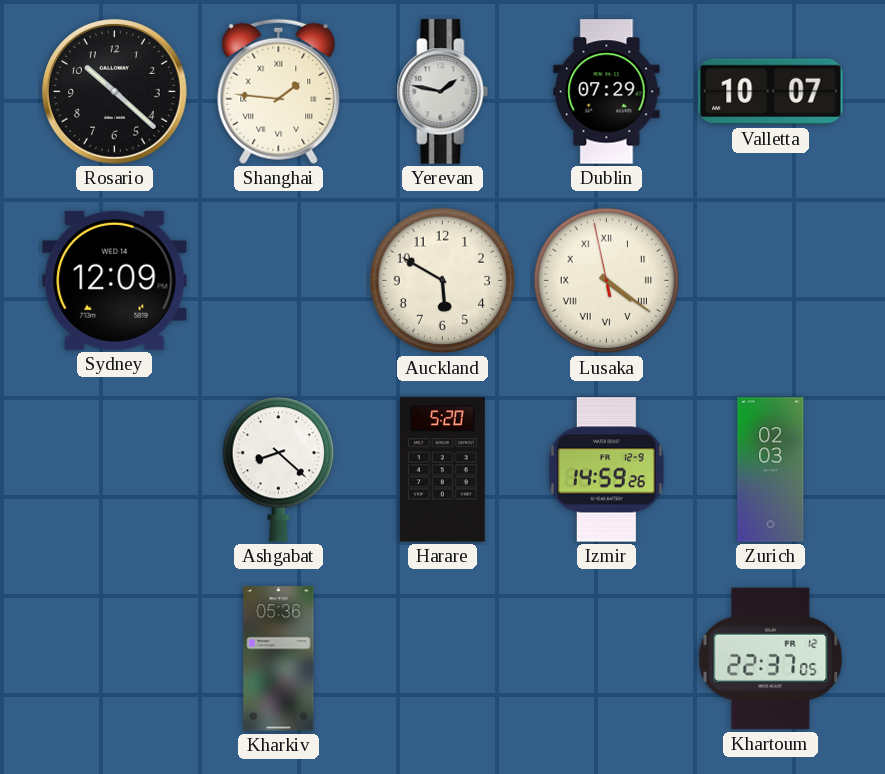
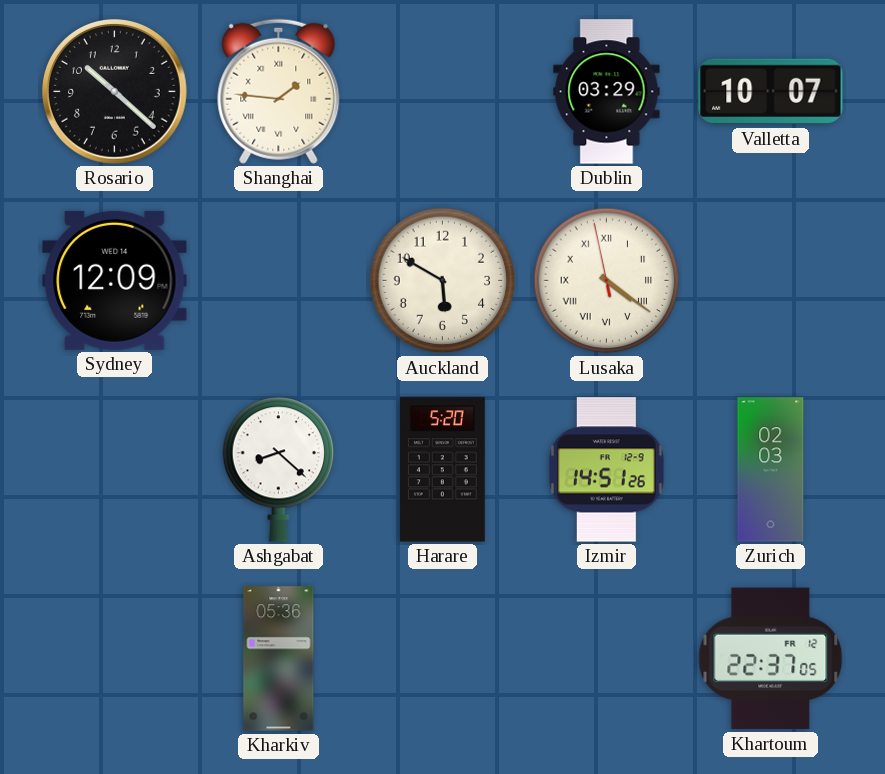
Yerevan: 1:47 -> none (443, 92)
Dublin: 07:29 -> 03:29 (607, 92)
Izmir: 14:59 -> 14:51 (607, 470)
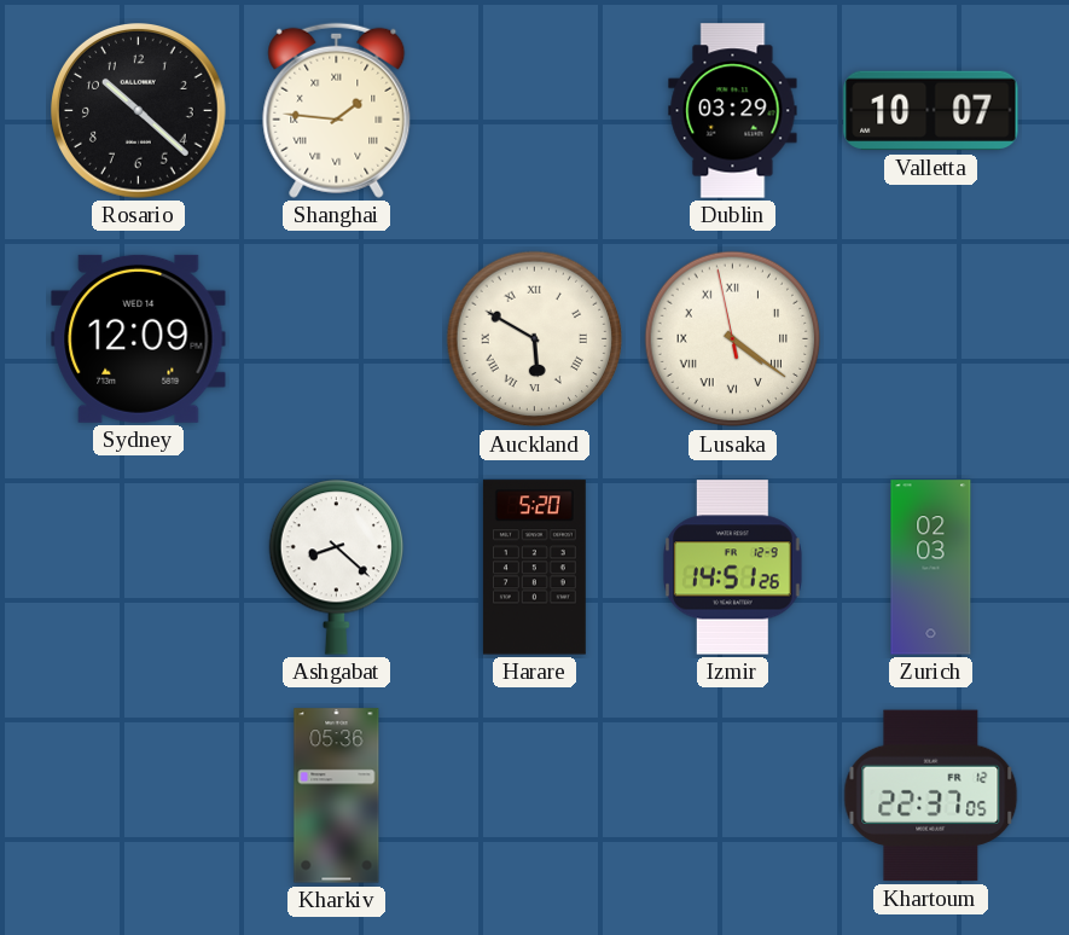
Auckland numerals: Arabic -> Roman (535, 339)
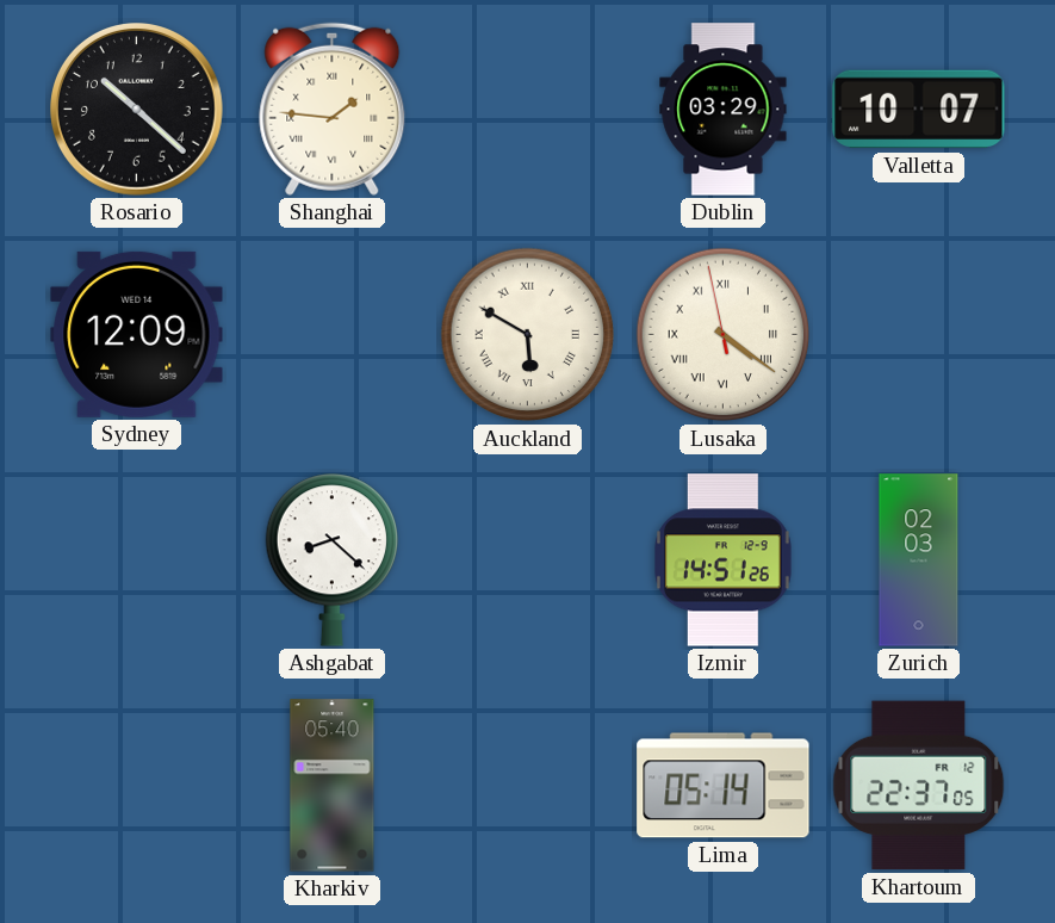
Harare: 5:20 -> none (534, 568)
Kharkiv: 05:36 -> 05:40 (333, 786)
Lima: none -> 05:14 (724, 786)
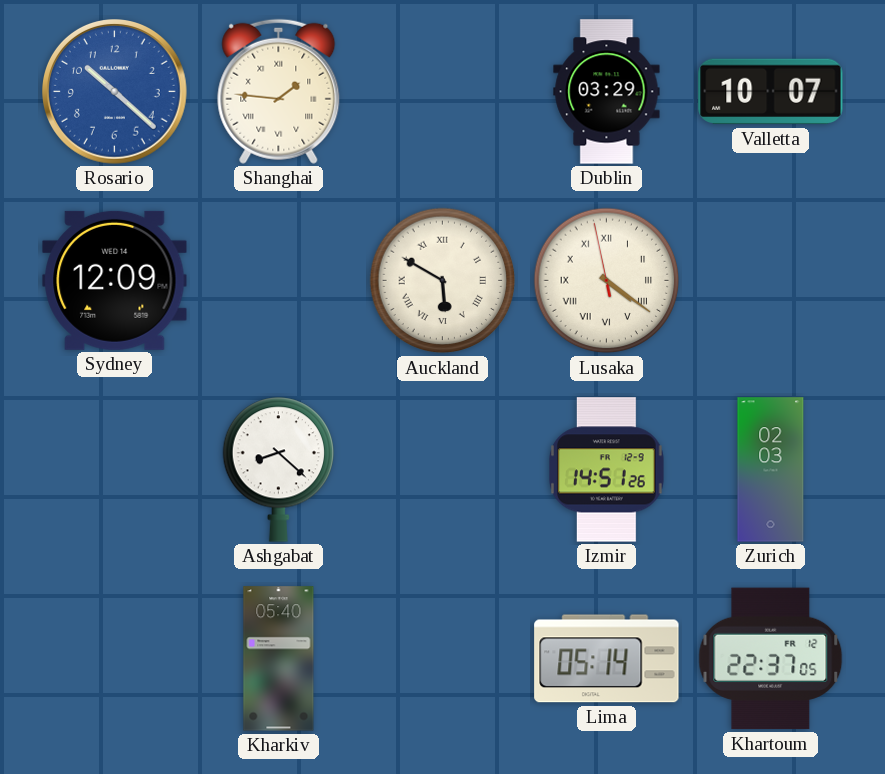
Rosario dial: black -> blue (115, 92)
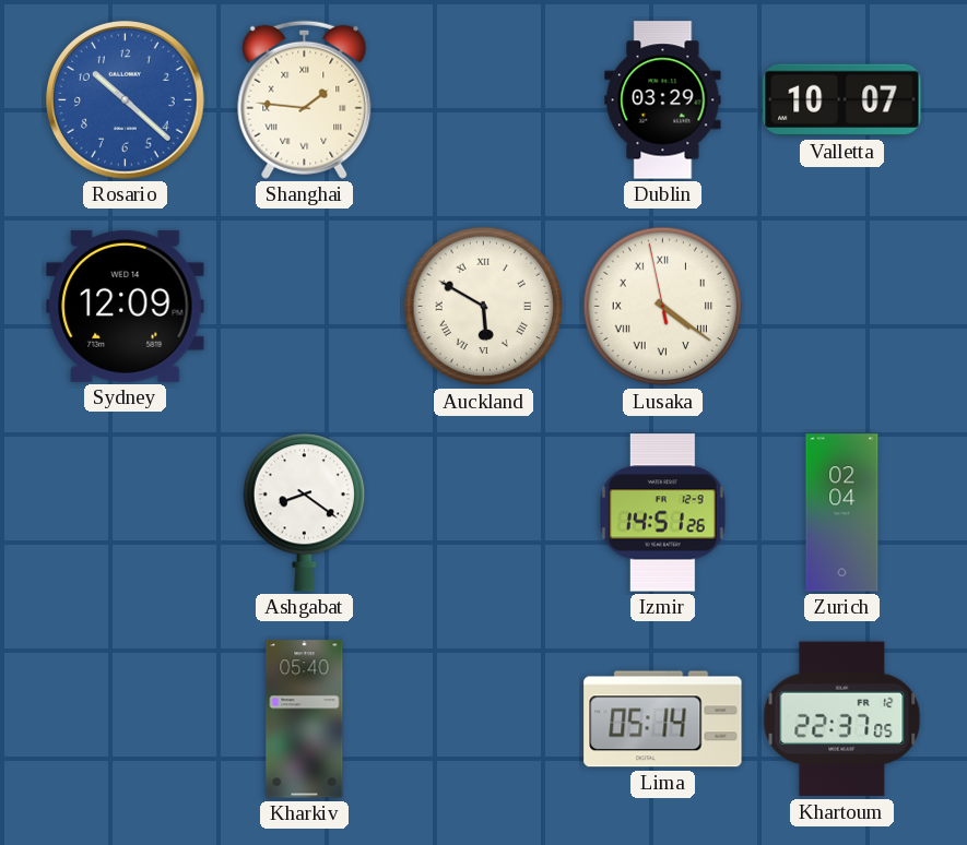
Ashgabat: 8:22 -> 8:21 (304, 512)
Zurich: 02:03 -> 02:04 (842, 513)
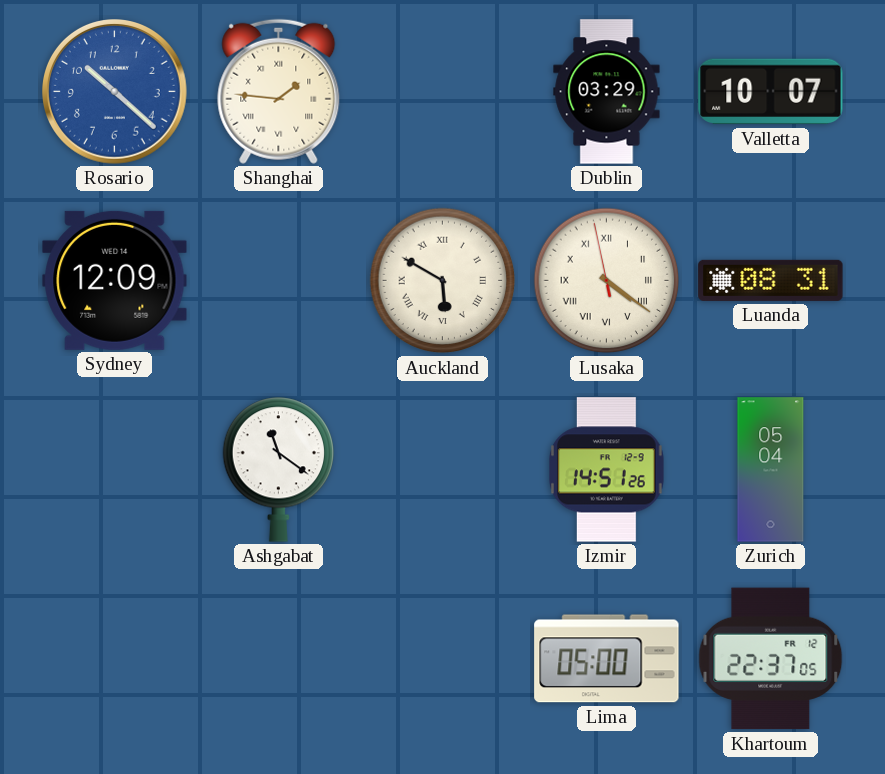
Luanda: none -> 08:31 (771, 280)
Ashgabat: 8:21 -> 11:21 (278, 469)
Zurich: 02:04 -> 05:04 (771, 470)
Kharkiv: 05:40 -> none (305, 719)
Lima: 05:14 -> 05:00 (607, 659)
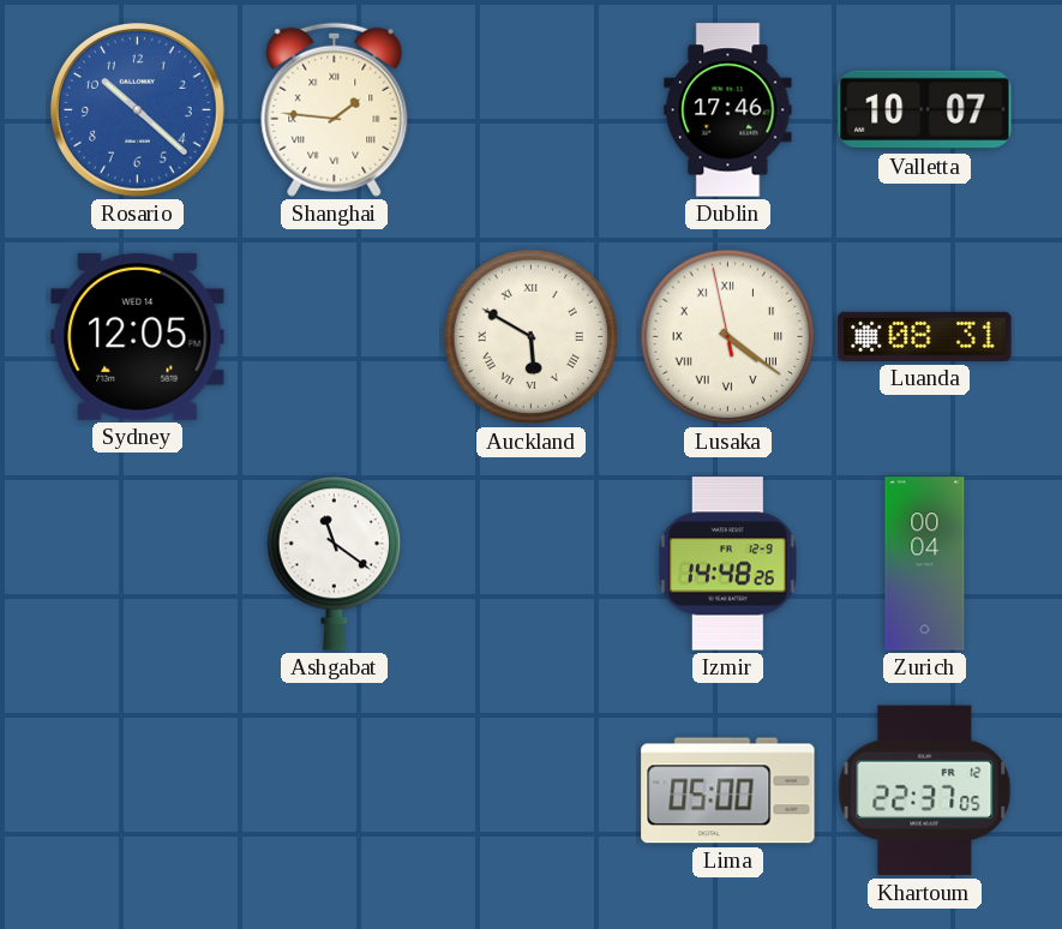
Dublin: 03:29 -> 17:46 (728, 110)
Sydney: 12:09 -> 12:05 (138, 336)
Izmir: 14:51 -> 14:48 (728, 564)
Zurich: 05:04 -> 00:04 (925, 564)
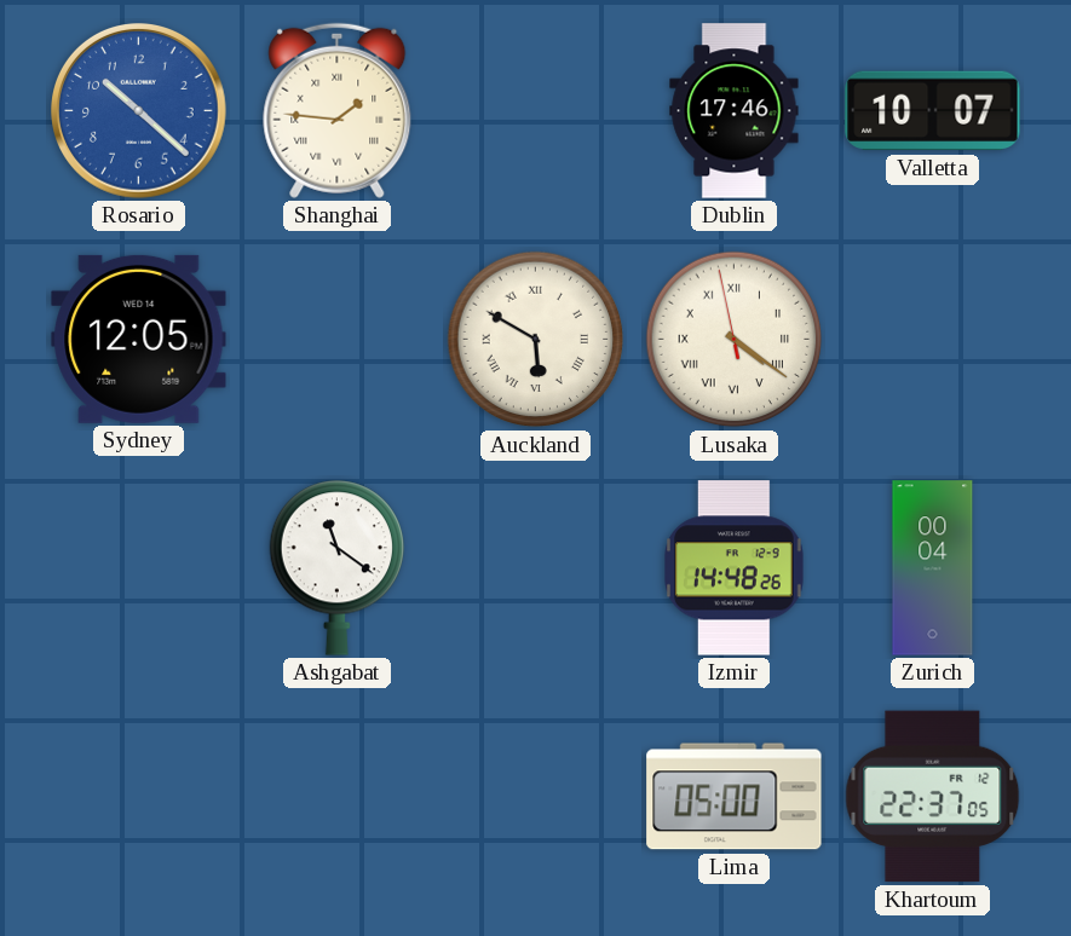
Luanda: 08:31 -> none (925, 336)
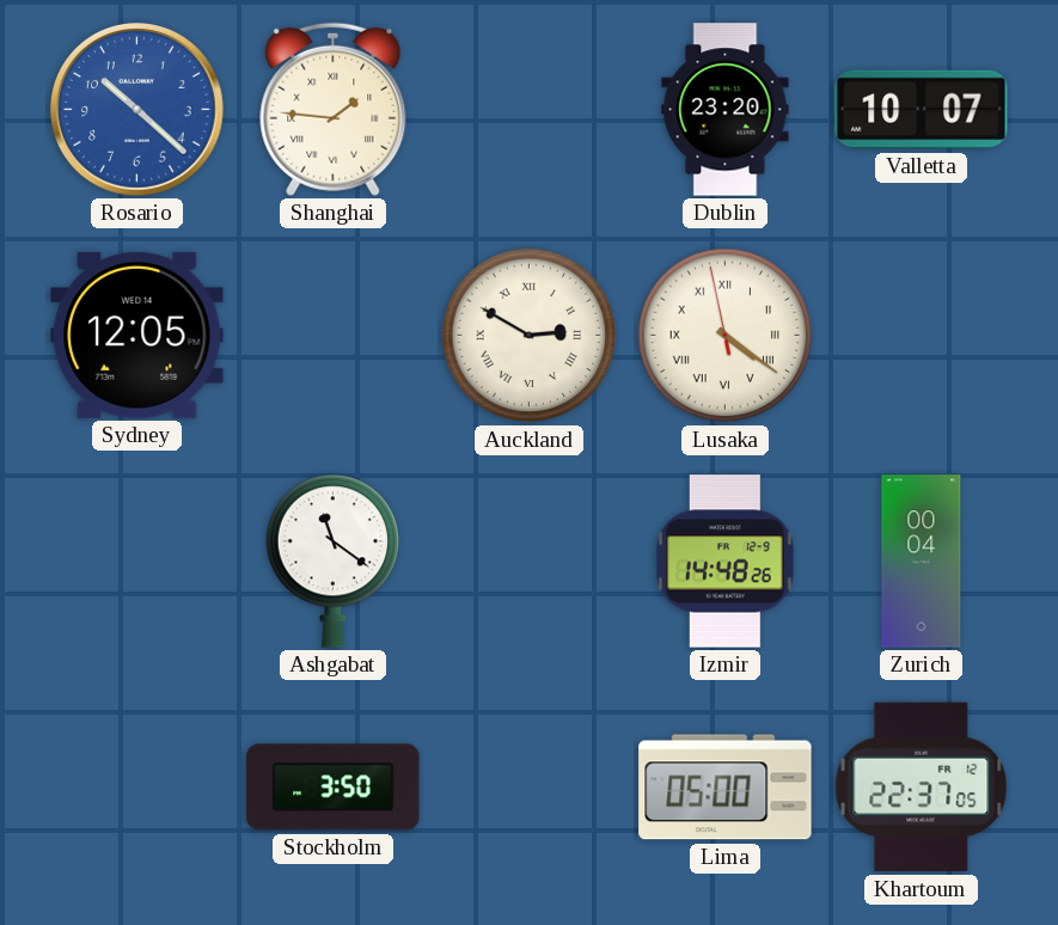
Dublin: 17:46 -> 23:20 (726, 110)
Auckland: 5:50 -> 2:50 (530, 336)
Stockholm: none -> 3:50 (334, 788)
